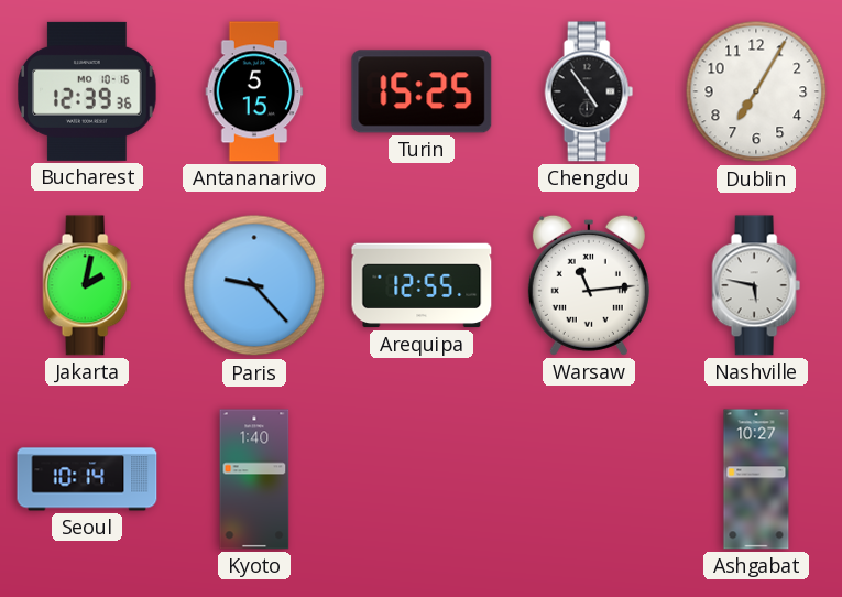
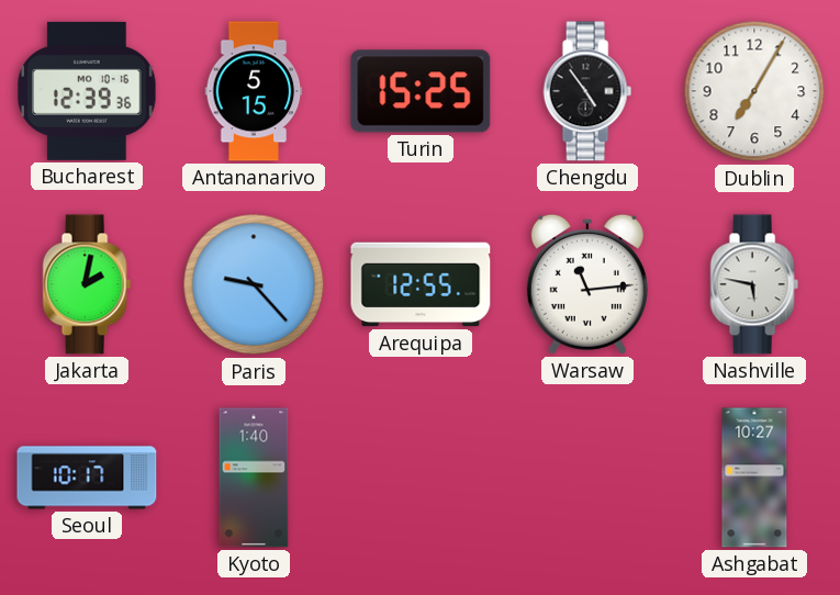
Seoul: 10:14 -> 10:17 (87, 478)
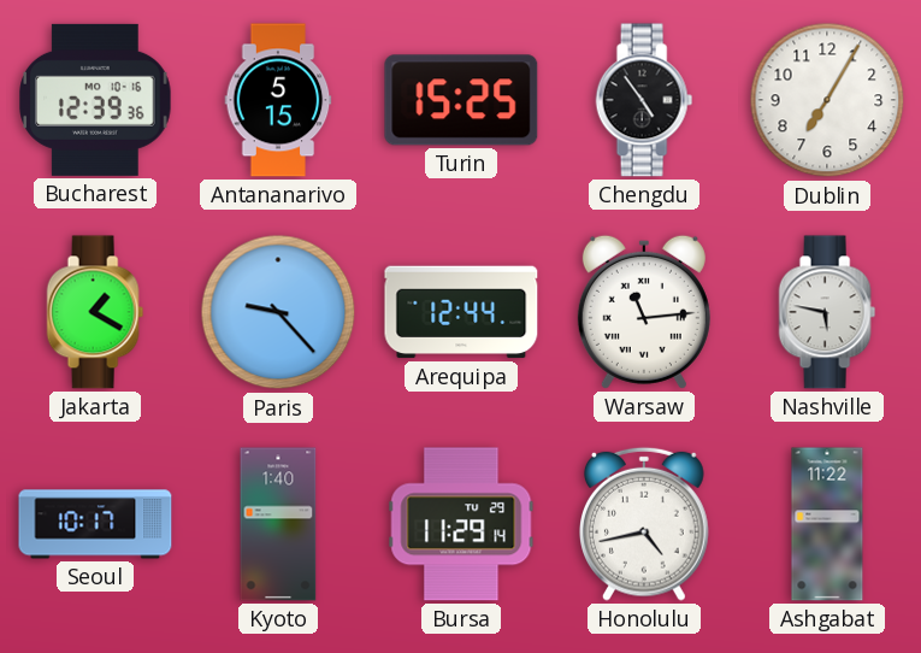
Jakarta: 2:02 -> 1:20 (95, 312)
Arequipa: 12:55 -> 12:44 (461, 312)
Bursa: none -> 11:29 (461, 524)
Honolulu: none -> 4:43 (645, 524)
Ashgabat: 10:27 -> 11:22 (827, 524)
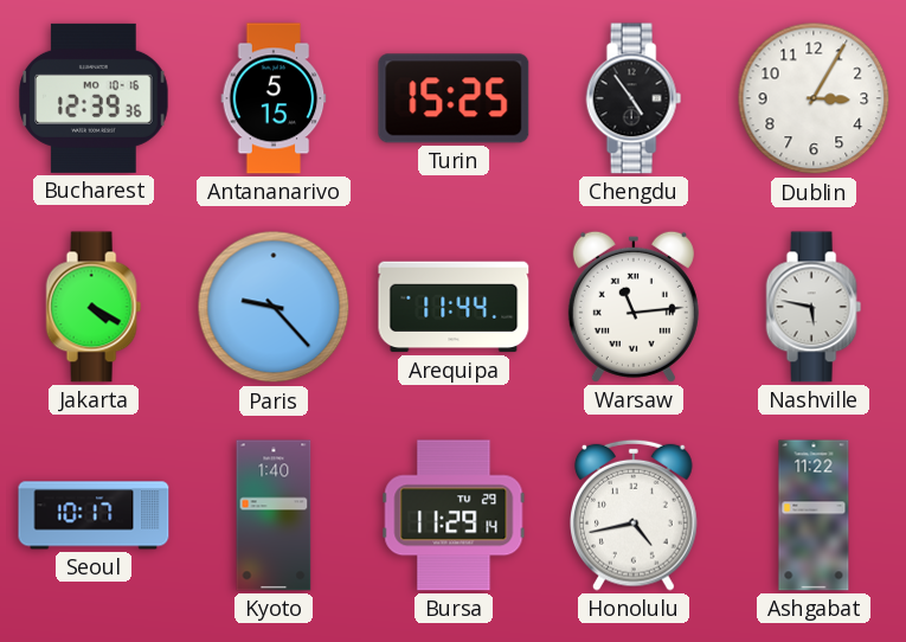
Dublin: 7:05 -> 3:05 (814, 98)
Jakarta: 1:20 -> 4:20 (94, 307)
Arequipa: 12:44 -> 11:44 (454, 307)
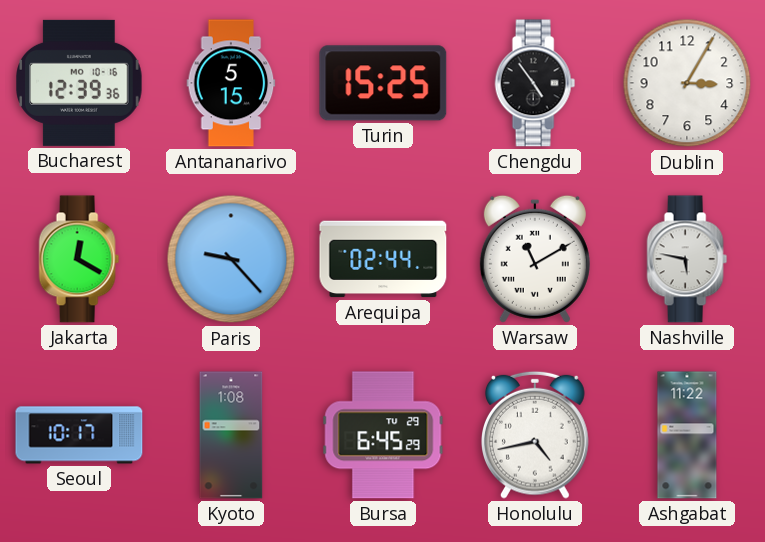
Jakarta: 4:20 -> 12:20 (79, 259)
Arequipa: 11:44 -> 02:44 (383, 259)
Warsaw: 11:14 -> 11:10 (535, 259)
Kyoto: 1:40 -> 1:08 (231, 435)
Bursa: 11:29 -> 6:45 (383, 435)
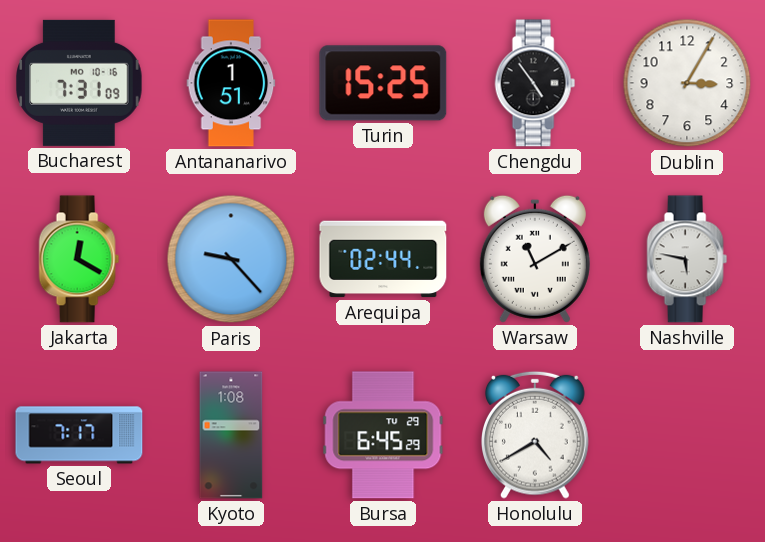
Bucharest: 12:39 -> 7:31 (79, 83)
Antananarivo: 5:15 -> 1:51 (231, 83)
Seoul: 10:17 -> 7:17 (79, 435)
Honolulu: 4:43 -> 4:40 (536, 435)
Ashgabat: 11:22 -> none (687, 435)
